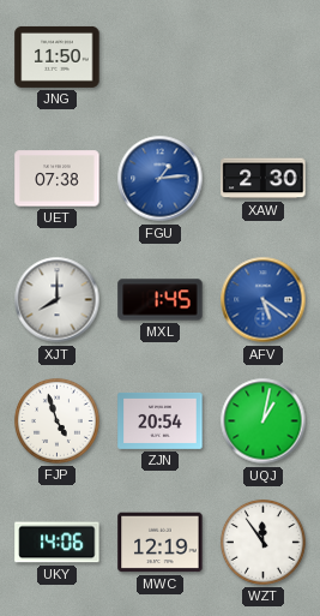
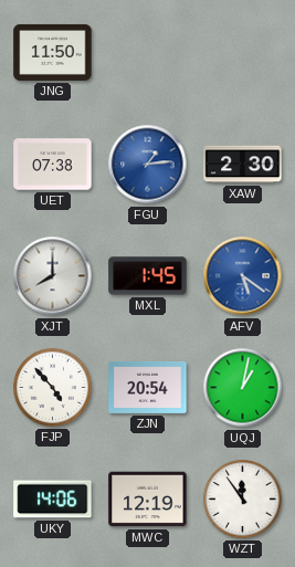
FJP: 4:57 -> 4:53 (52, 387)
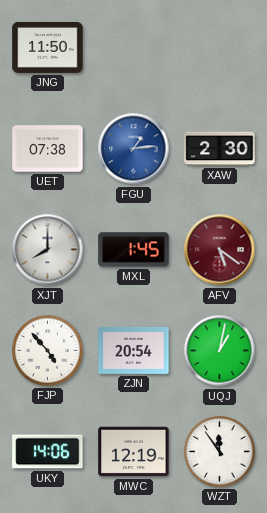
AFV dial: blue -> burgundy (220, 250)
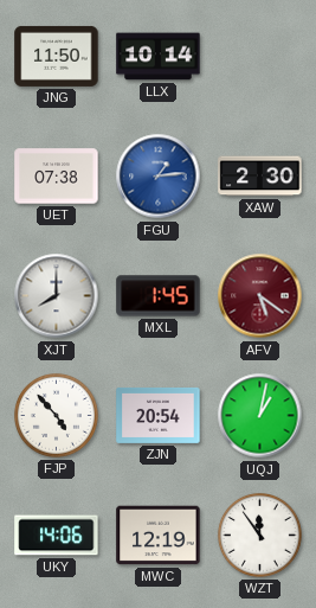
LLX: none -> 10:14 (159, 57)
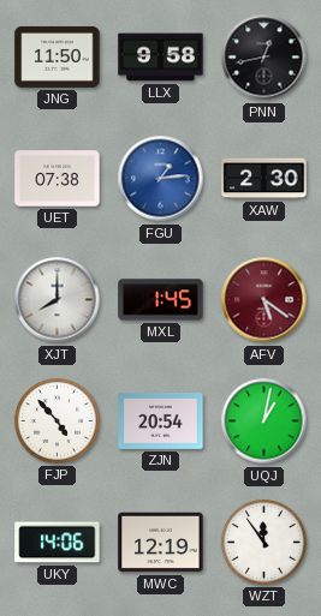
LLX: 10:14 -> 9:58 (161, 58)
PNN: none -> 12:43 (264, 58)
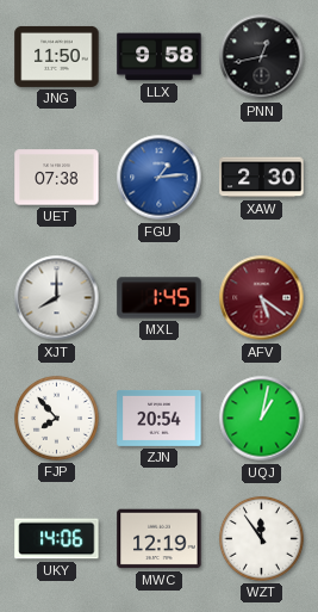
FJP: 4:53 -> 7:53 (56, 418)
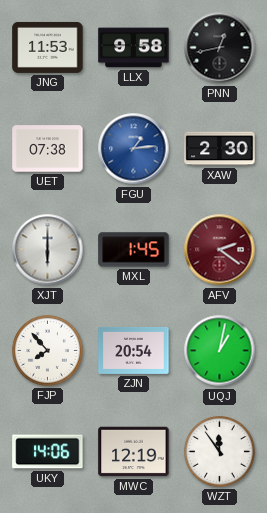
JNG: 11:50 -> 11:53 (48, 47)
XJT: 8:00 -> 6:00 (48, 250)
AFV: 5:21 -> 2:21 (220, 250)
